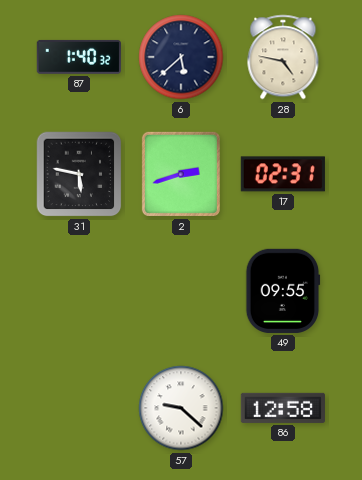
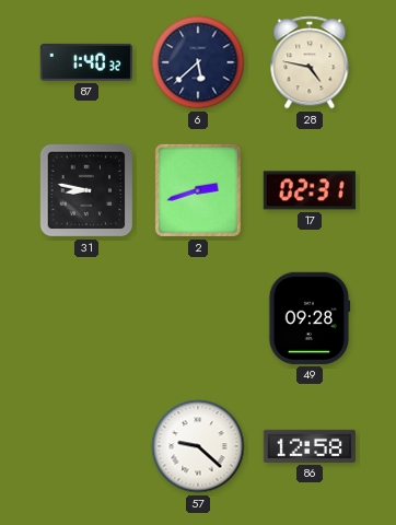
31: 5:47 -> 8:47 (86, 190)
49: 09:55 -> 09:28 (310, 318)
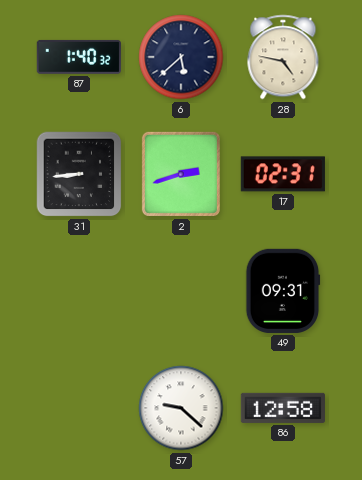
31: 8:47 -> 8:44 (79, 174)
49: 09:28 -> 09:31 (283, 291)
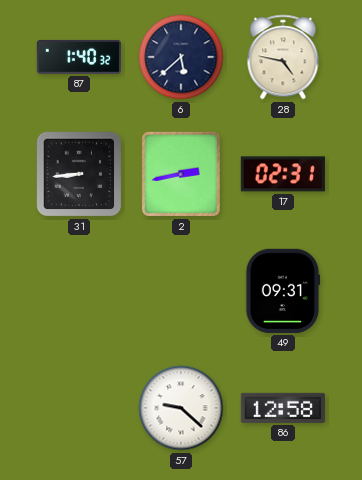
2: 2:42 -> 2:43 (181, 174)
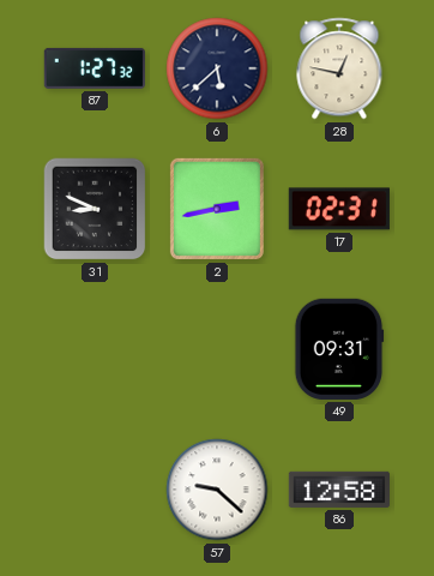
87: 1:40 -> 1:27 (95, 68)
28: 4:47 -> 12:47 (339, 68)
31: 8:44 -> 8:49 (95, 209)
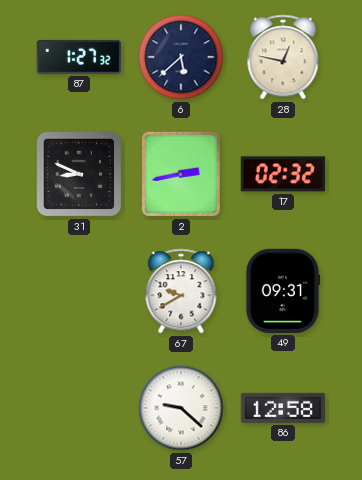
17: 02:31 -> 02:32 (283, 174)
67: none -> 9:40 (181, 291)
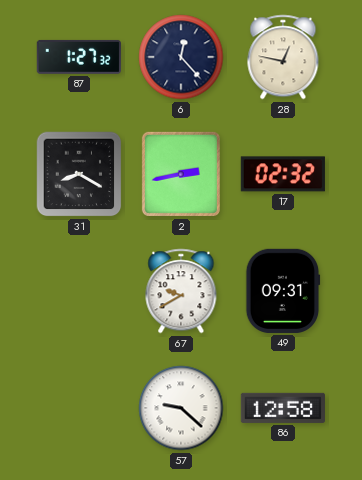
6: 5:38 -> 12:23 (181, 57)
31: 8:49 -> 8:20 (79, 174)
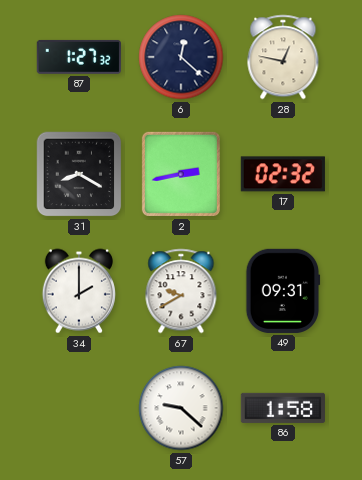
6: 12:23 -> 12:22 (181, 57)
34: none -> 2:00 (79, 291)
86: 12:58 -> 1:58 (283, 408)
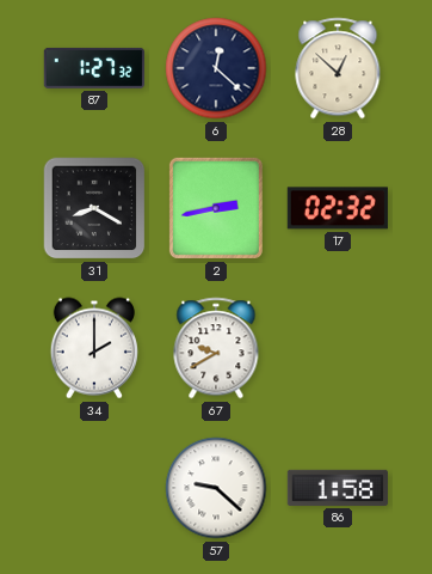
28: 12:47 -> 12:52 (338, 68)
49: 09:31 -> none (283, 291)
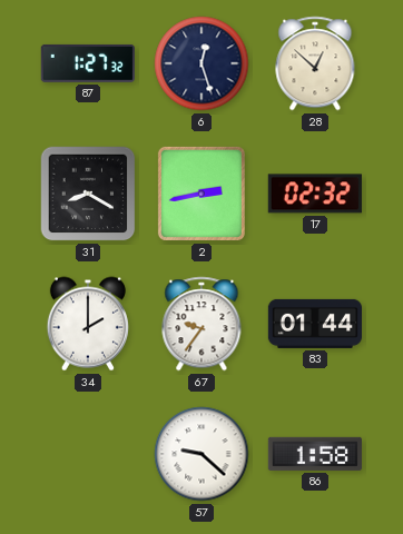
6: 12:22 -> 12:27 (202, 63)
67: 9:40 -> 9:36 (202, 324)
83: none -> 01:44 (314, 324)
